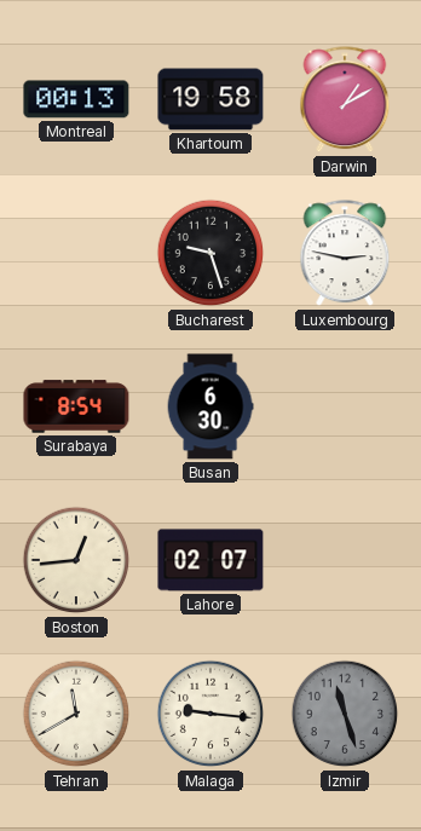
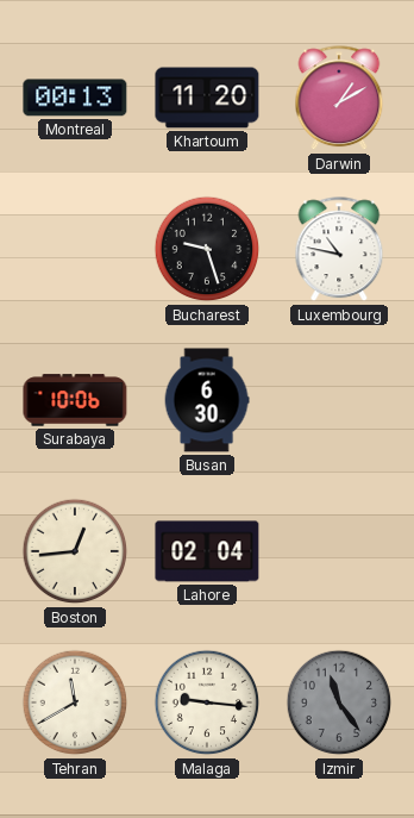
Khartoum: 19:58 -> 11:20 (207, 98)
Luxembourg: 2:47 -> 10:47 (339, 250)
Surabaya: 8:54 -> 10:06 (75, 400)
Lahore: 02:07 -> 02:04 (207, 551)
Izmir: 11:27 -> 11:24 (339, 703)
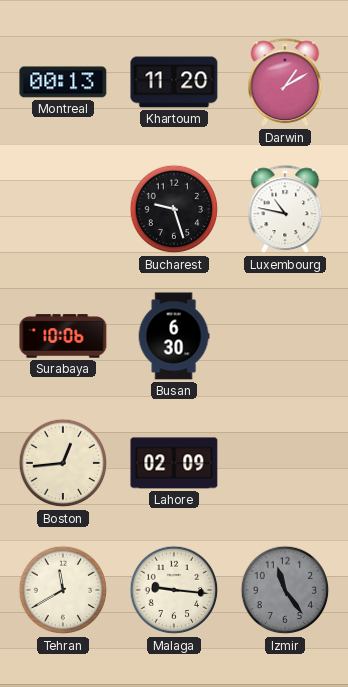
Lahore: 02:04 -> 02:09 (174, 463)
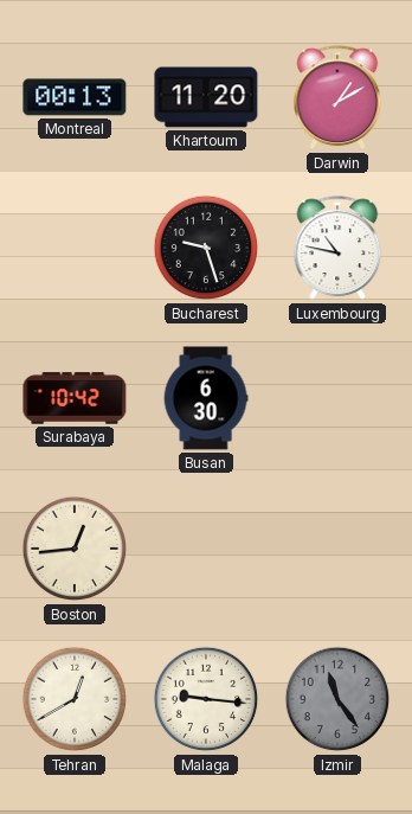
Surabaya: 10:06 -> 10:42 (75, 398)
Lahore: 02:09 -> none (174, 463)
Tehran: 11:40 -> 12:40 (75, 699)
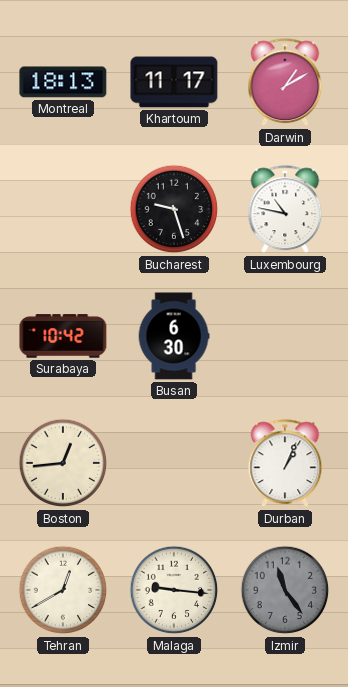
Montreal: 00:13 -> 18:13 (63, 82)
Khartoum: 11:20 -> 11:17 (174, 82)
Durban: none -> 1:04 (285, 464)
